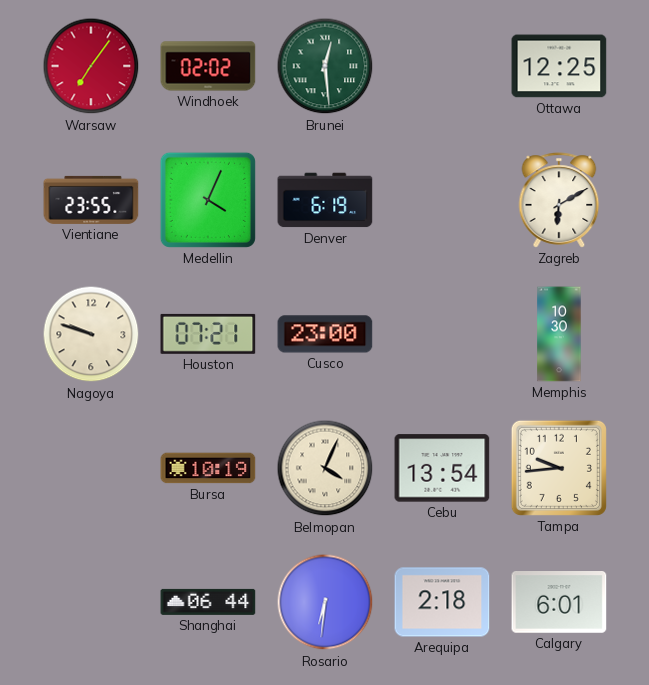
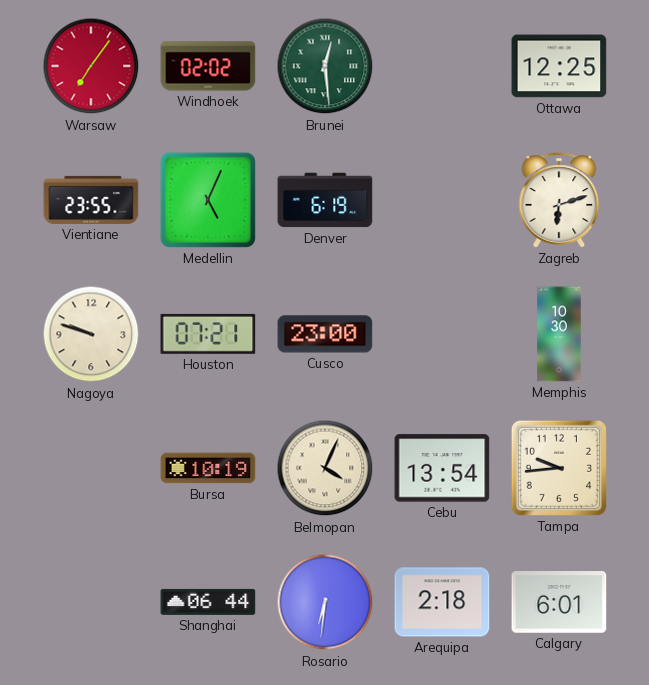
Medellin: 4:04 -> 5:04 (208, 200)
Zagreb: 6:10 -> 6:12 (559, 200)
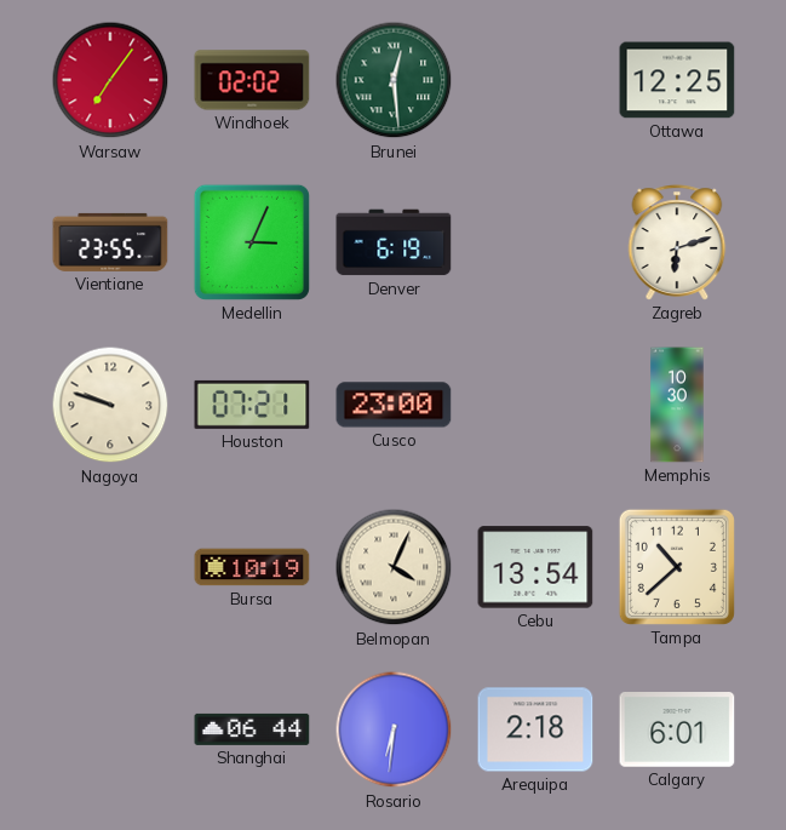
Medellin: 5:04 -> 3:04 (252, 242)
Tampa: 9:44 -> 10:38 (677, 567)
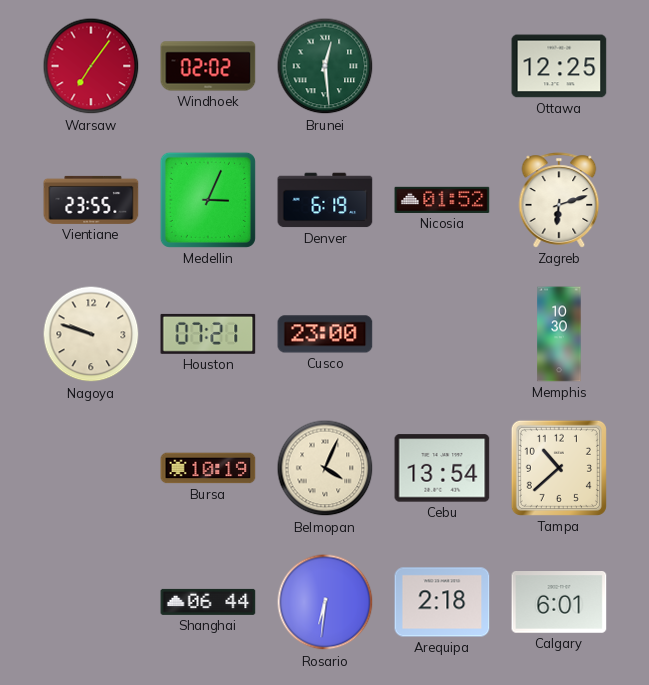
Nicosia: none -> 01:52 (442, 200)
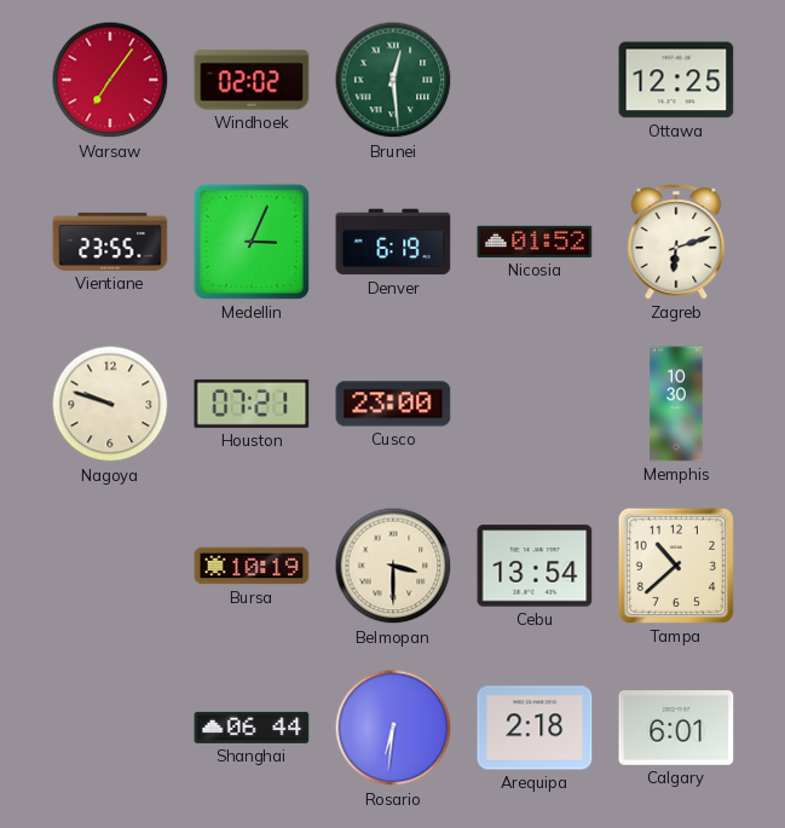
Belmopan: 4:04 -> 3:30 (393, 566)
